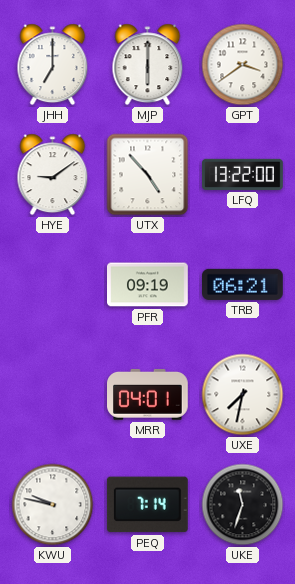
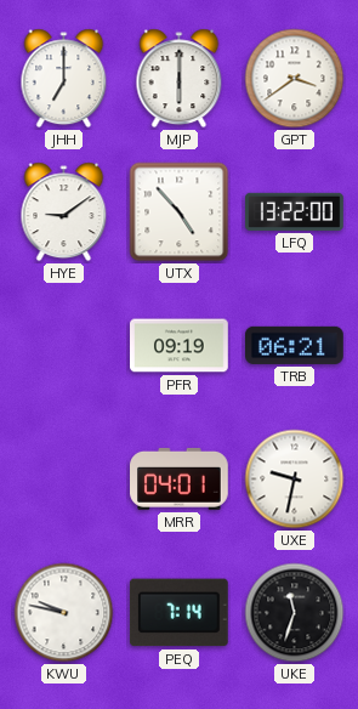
UXE: 7:32 -> 9:32 (295, 480)
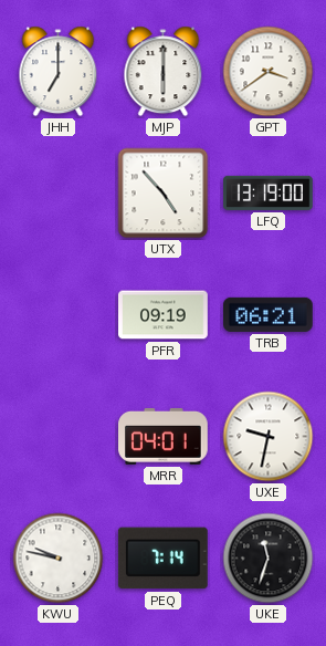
HYE: 9:09 -> none (64, 212)
LFQ: 13:22 -> 13:19 (269, 192)
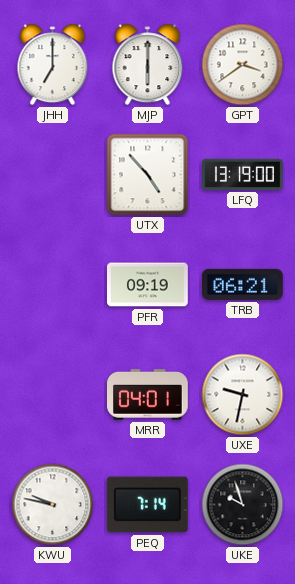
UKE: 11:33 -> 9:57 (243, 505)
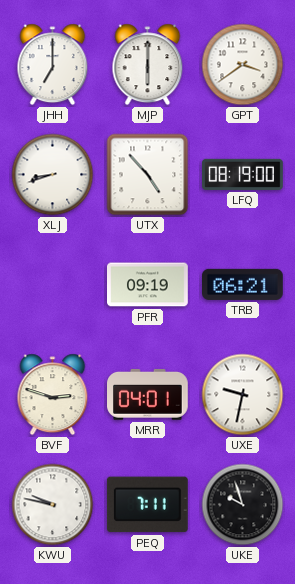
XLJ: none -> 8:42 (53, 175)
LFQ: 13:19 -> 08:19 (243, 174)
BVF: none -> 2:48 (53, 395)
PEQ: 7:14 -> 7:11 (147, 505)
